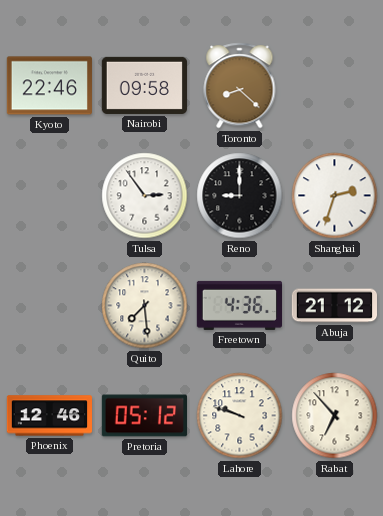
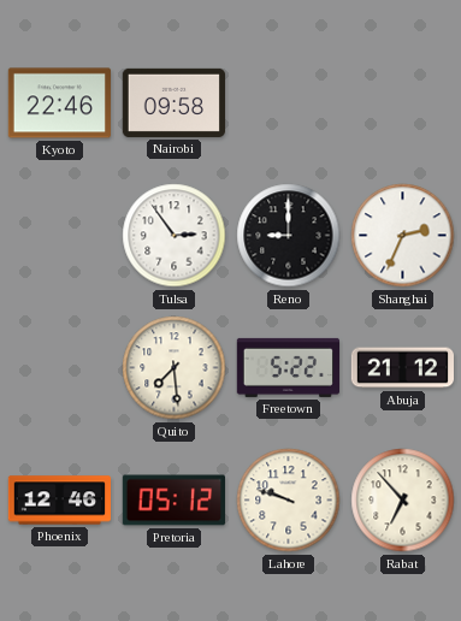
Toronto: 8:22 -> none (240, 86)
Shanghai: 2:33 -> 2:34 (403, 236)
Freetown: 4:36 -> 5:22 (288, 367)
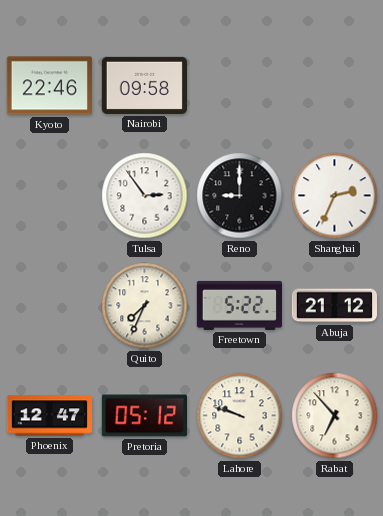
Quito: 7:29 -> 7:34 (145, 306)
Phoenix: 12:46 -> 12:47 (50, 416)
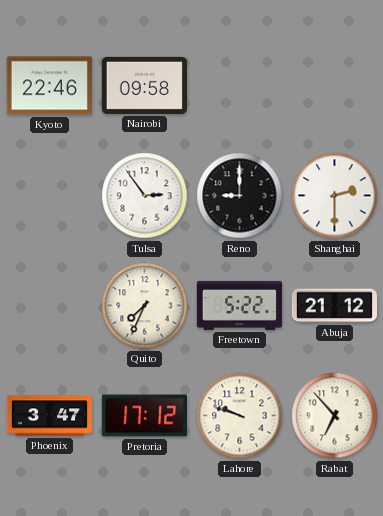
Shanghai: 2:34 -> 2:30 (335, 196)
Phoenix: 12:47 -> 3:47 (50, 416)
Pretoria: 05:12 -> 17:12 (144, 416)
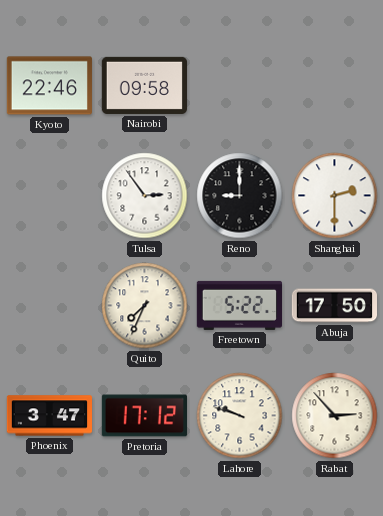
Abuja: 21:12 -> 17:50 (334, 306)
Rabat: 6:53 -> 2:53 (335, 416)
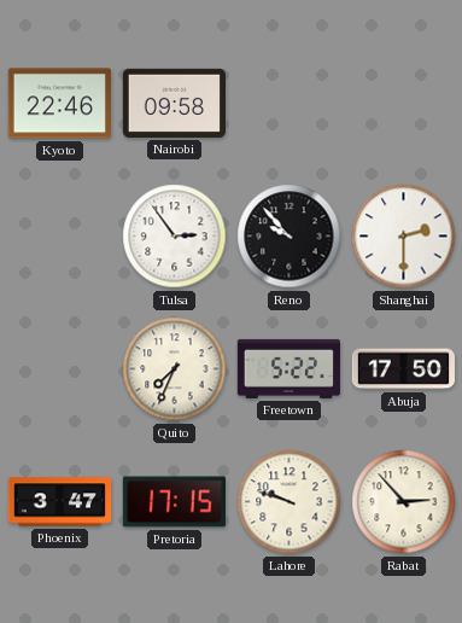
Reno: 9:00 -> 9:53 (290, 237)
Pretoria: 17:12 -> 17:15 (174, 502)
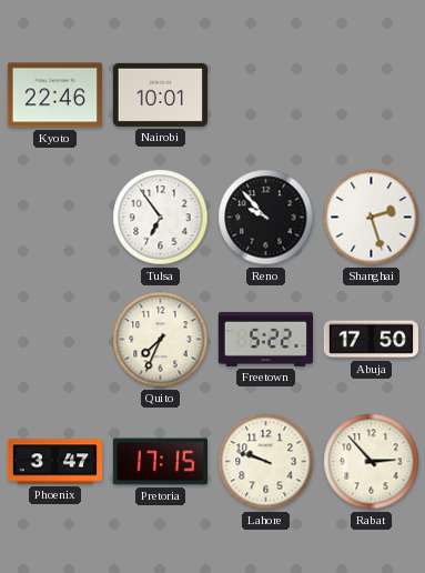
Nairobi: 09:58 -> 10:01 (160, 94)
Tulsa: 2:54 -> 6:54 (161, 218)
Shanghai: 2:30 -> 2:27 (372, 218)
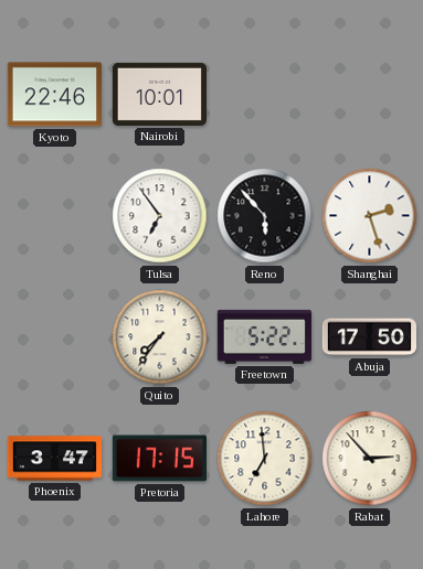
Reno: 9:53 -> 5:53 (265, 216)
Quito: 7:34 -> 7:36 (160, 337)
Lahore: 9:48 -> 6:59 (265, 459)
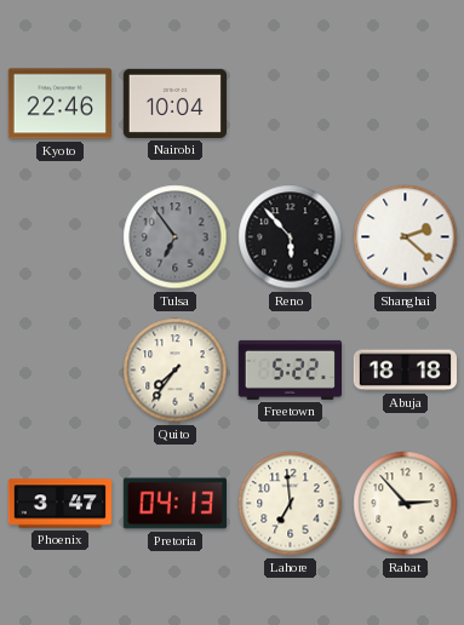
Nairobi: 10:01 -> 10:04 (174, 103)
Tulsa dial: white -> grey (176, 237)
Shanghai: 2:27 -> 2:22 (406, 237)
Abuja: 17:50 -> 18:18 (405, 371)
Pretoria: 17:15 -> 04:13 (174, 504)
